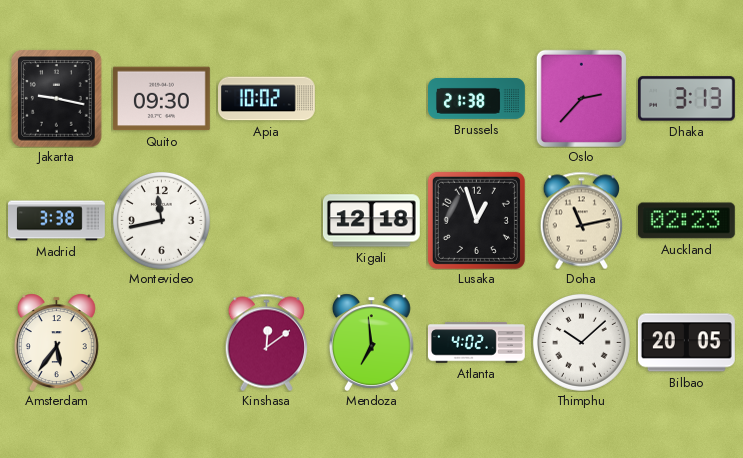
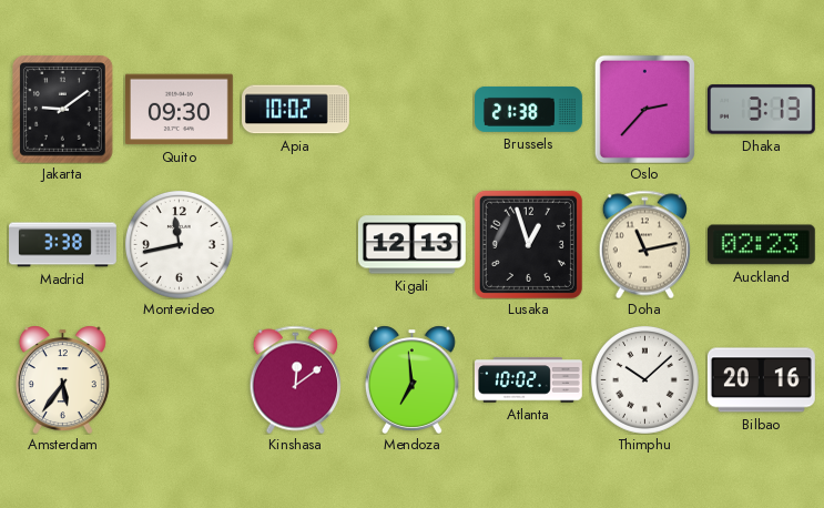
Jakarta: 9:17 -> 9:09 (63, 109)
Kigali: 12:18 -> 12:13 (411, 245)
Atlanta: 4:02 -> 10:02 (528, 380)
Bilbao: 20:05 -> 20:16 (761, 380)
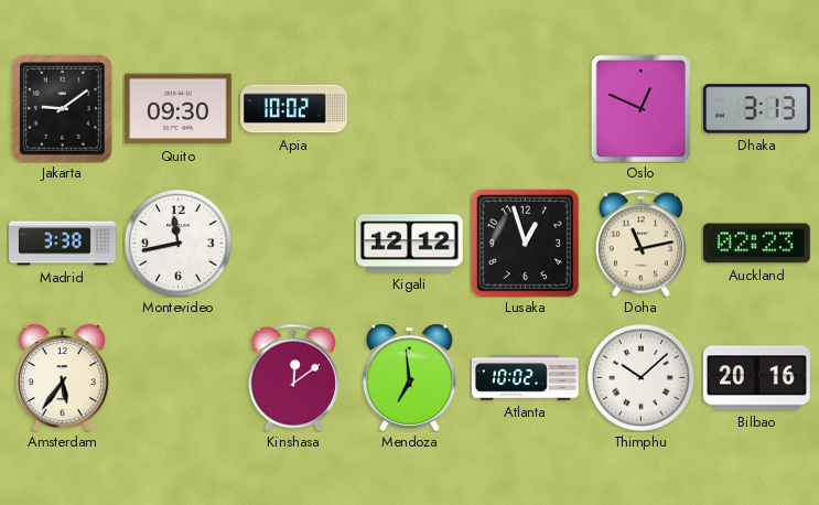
Brussels: 21:38 -> none (529, 109)
Oslo: 2:37 -> 12:49 (640, 108)
Kigali: 12:13 -> 12:12 (409, 244)
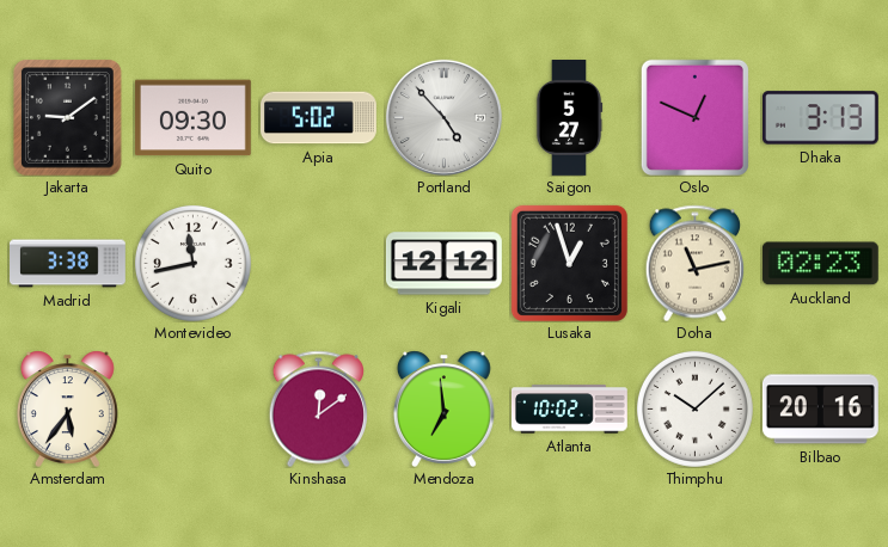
Apia: 10:02 -> 5:02 (319, 118)
Portland: none -> 4:53 (443, 117)
Saigon: none -> 5:27 (569, 118)
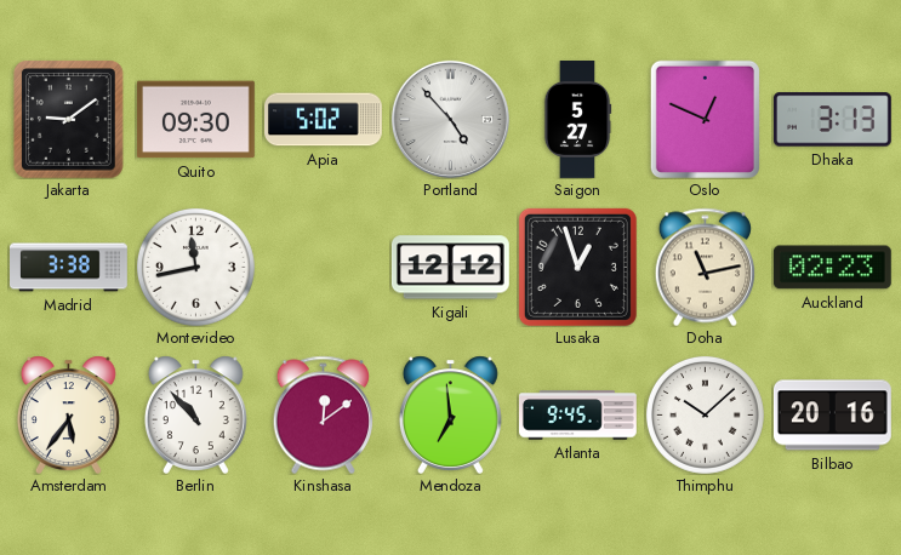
Berlin: none -> 10:53 (195, 414)
Atlanta: 10:02 -> 9:45 (577, 416)
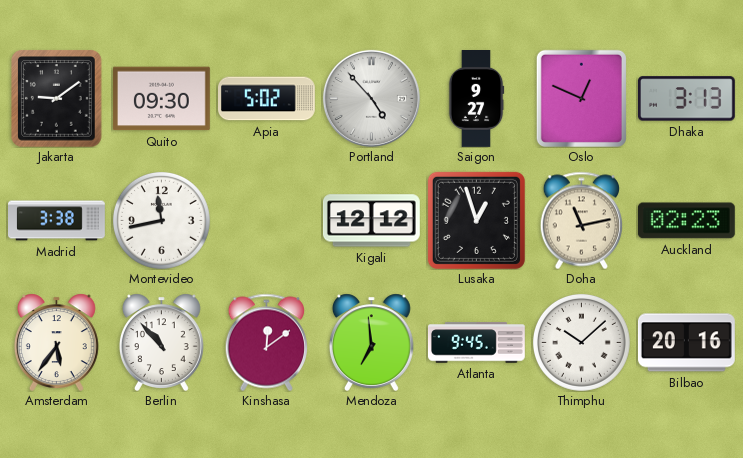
Saigon: 5:27 -> 9:27 (476, 99)
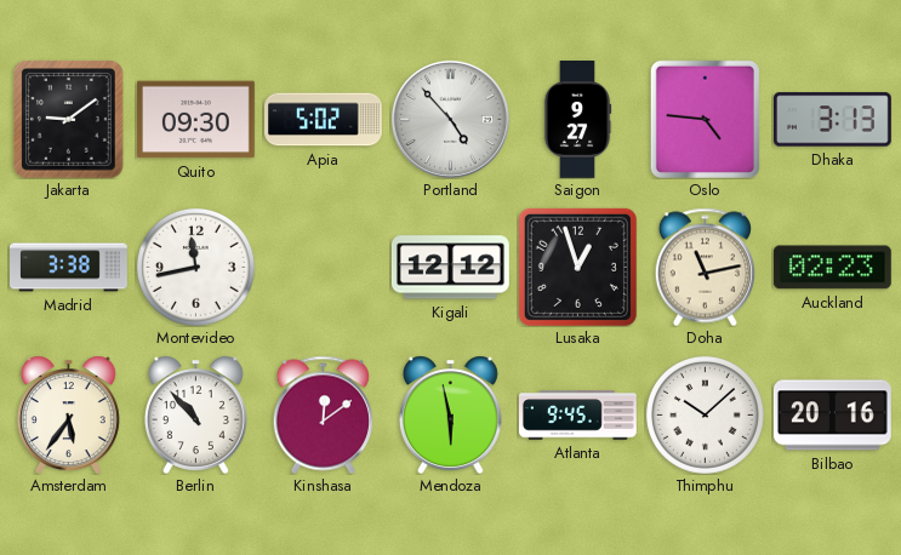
Oslo: 12:49 -> 4:46 (705, 119)
Mendoza: 6:59 -> 5:58 (450, 414)
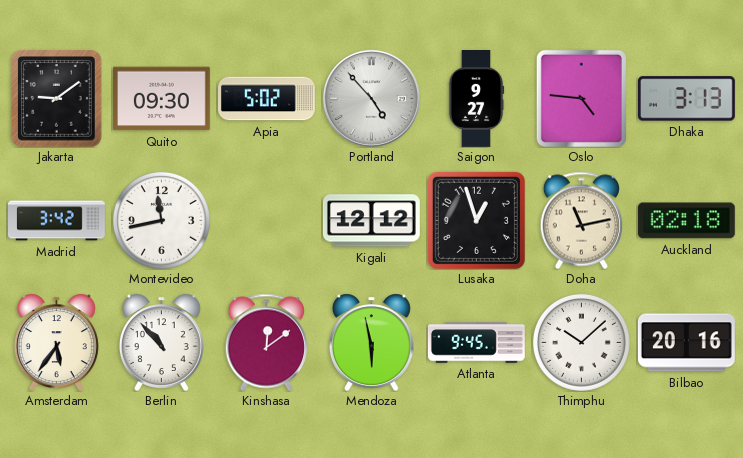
Madrid: 3:38 -> 3:42 (57, 221)
Auckland: 02:23 -> 02:18 (686, 221)
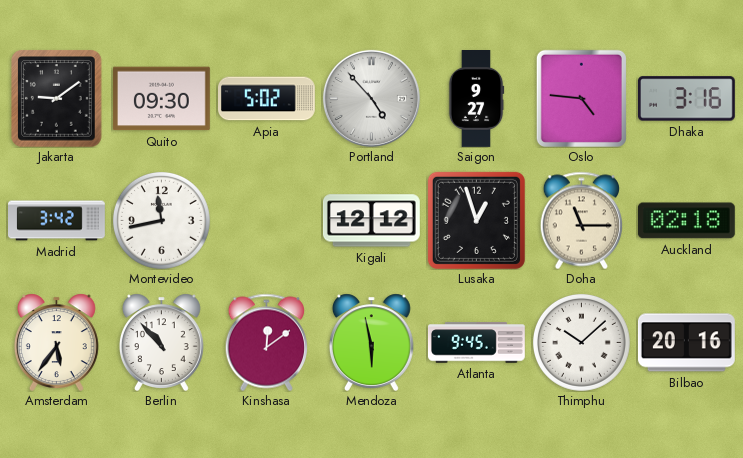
Dhaka: 3:13 -> 3:16 (686, 99)
Doha: 11:13 -> 11:15 (581, 220)
